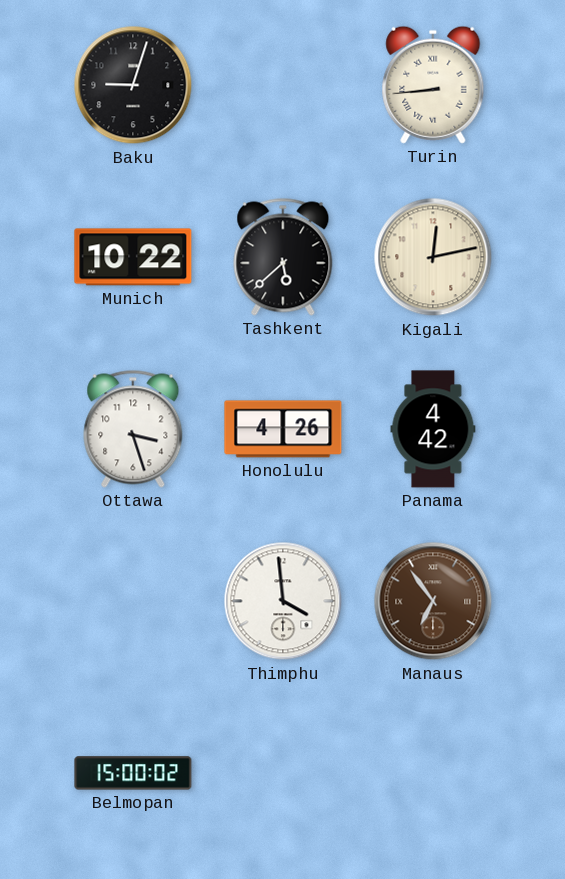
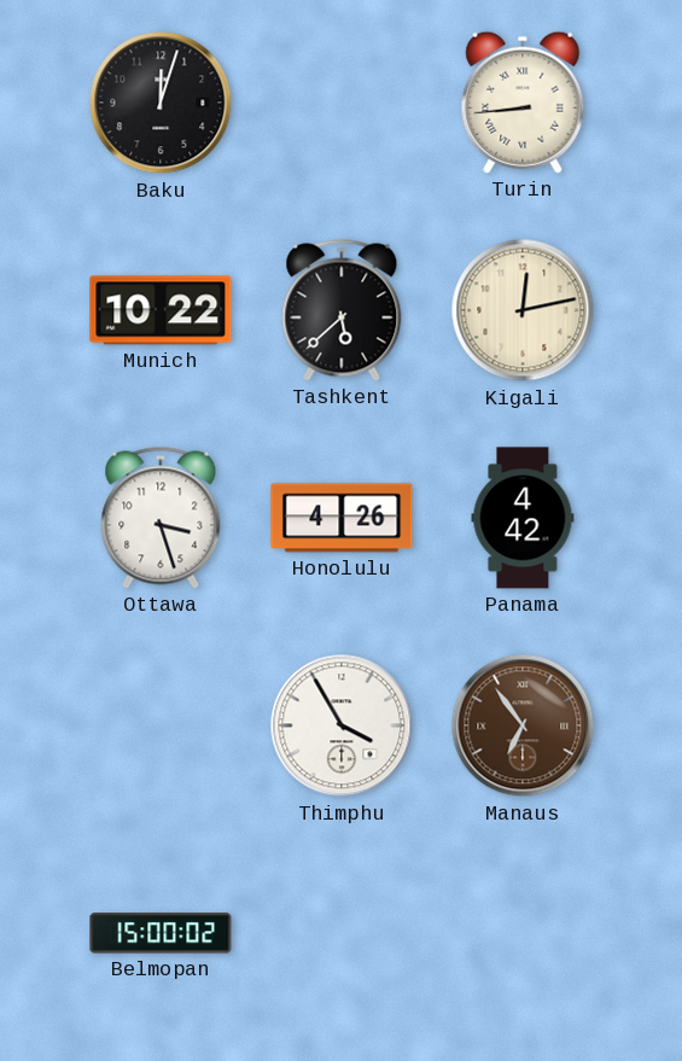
Baku: 9:03 -> 12:03 (161, 103)
Thimphu: 3:59 -> 3:55 (342, 725)
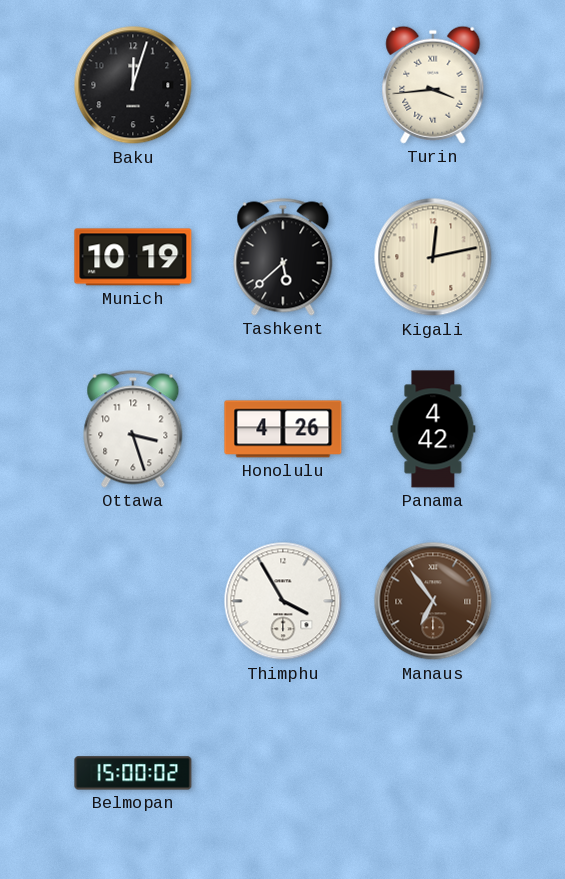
Turin: 8:44 -> 3:44 (433, 85)
Munich: 10:22 -> 10:19 (133, 257)
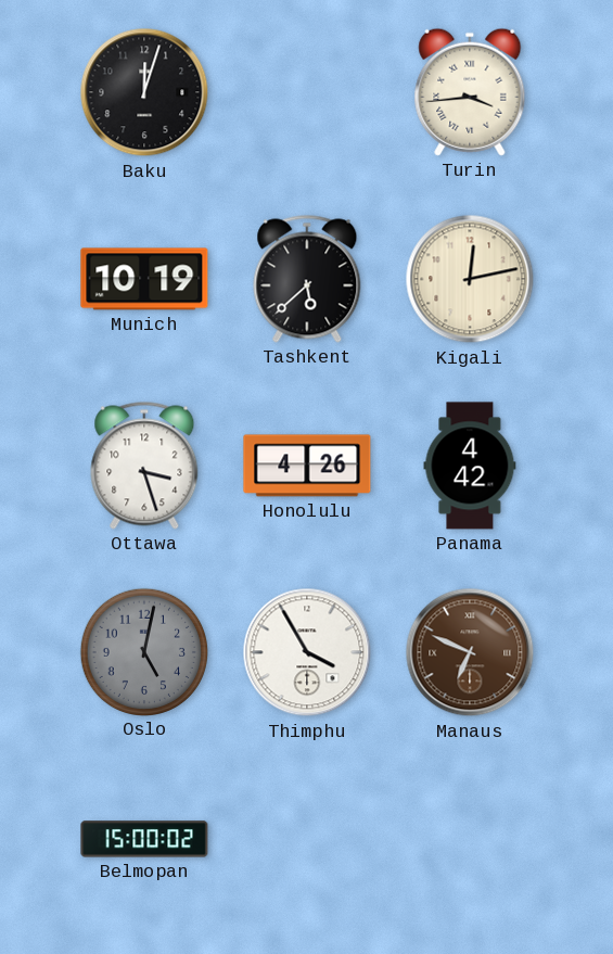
Oslo: none -> 5:02 (143, 651)
Manaus: 6:54 -> 6:49 (470, 652)
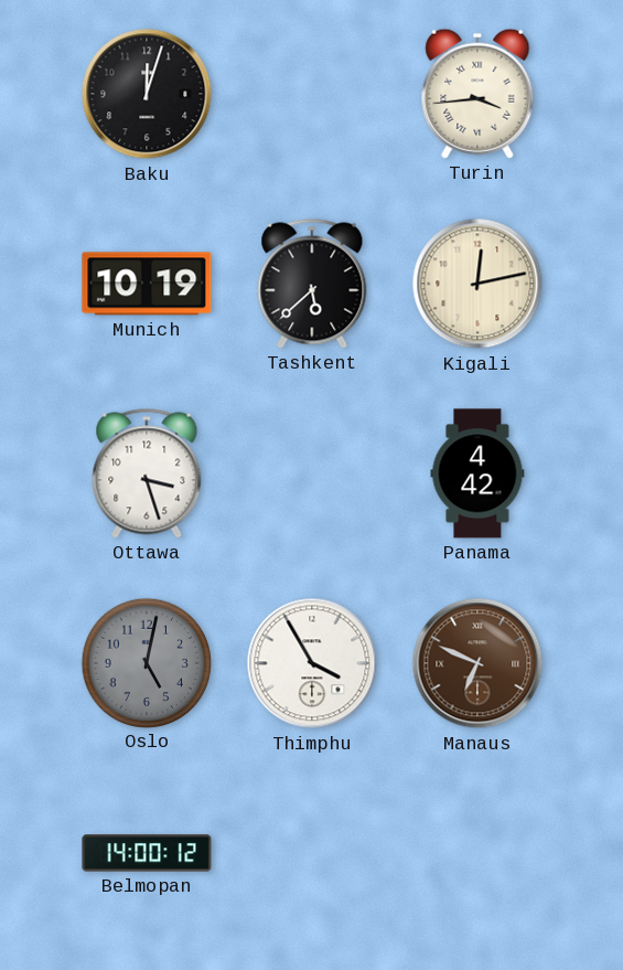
Honolulu: 4:26 -> none (307, 466)
Belmopan: 15:00 -> 14:00 (147, 853)
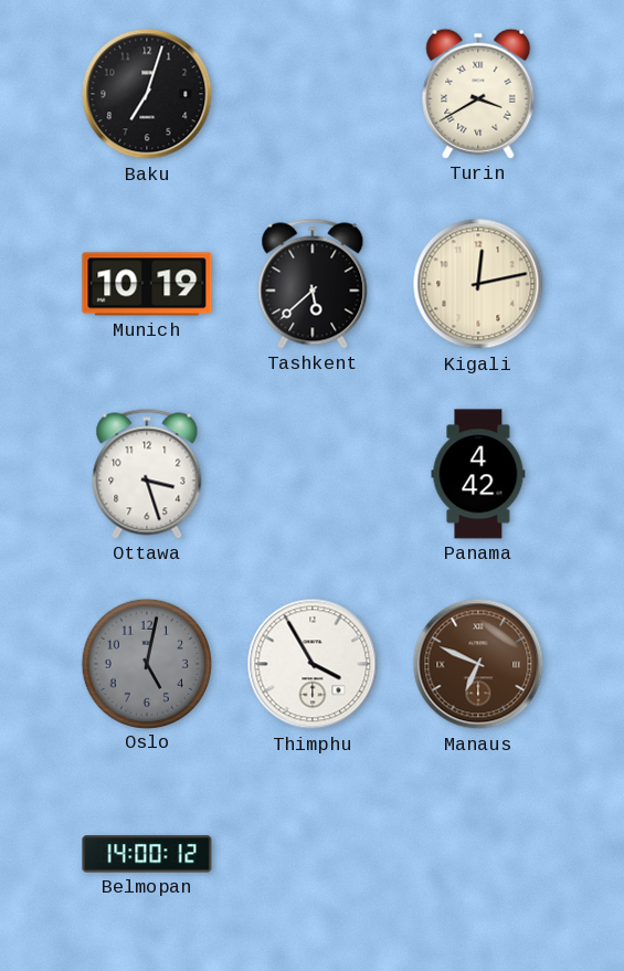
Baku: 12:03 -> 7:03 (147, 94)
Turin: 3:44 -> 3:40 (478, 94)
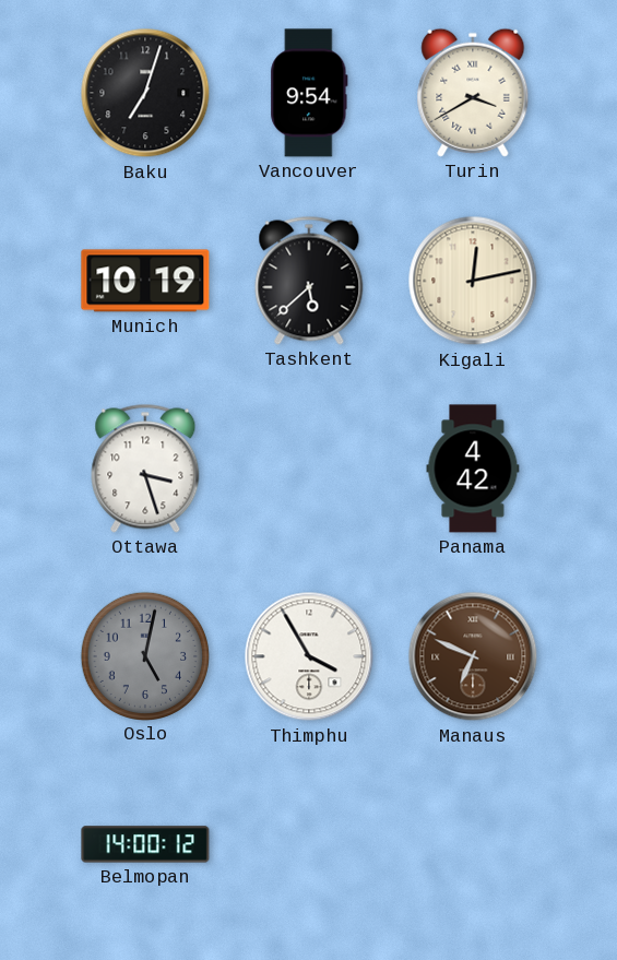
Vancouver: none -> 9:54 (309, 93)
